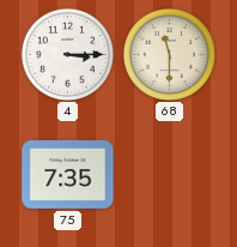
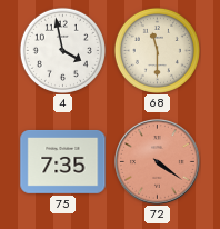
4: 3:15 -> 3:58 (62, 50)
72: none -> 4:21 (158, 162)
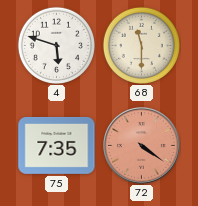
4: 3:58 -> 5:48 (56, 45)
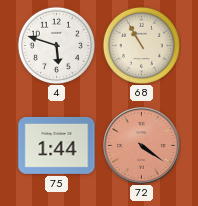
68: 11:30 -> 10:55 (141, 45)
75: 7:35 -> 1:44 (57, 145)
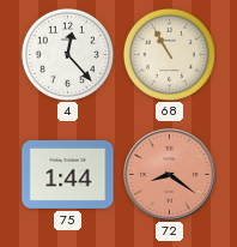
4: 5:48 -> 12:23 (67, 54)
72: 4:21 -> 8:21 (170, 175)
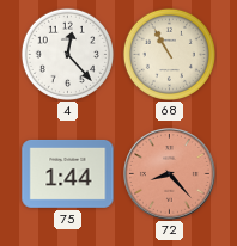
72: 8:21 -> 8:23 (170, 174)
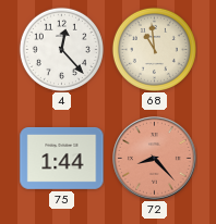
68: 10:55 -> 10:59 (154, 49)
